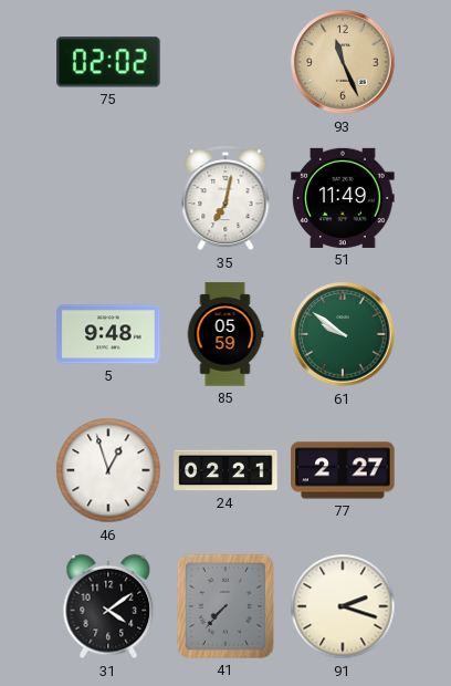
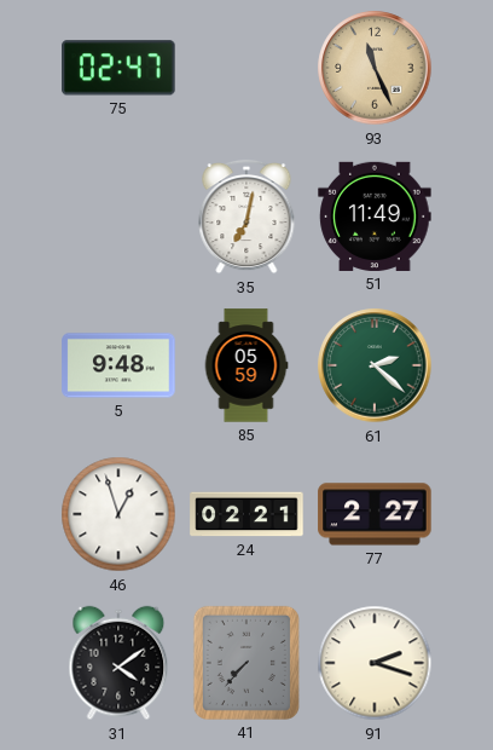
75: 02:02 -> 02:47 (118, 68)
61: 9:51 -> 2:22 (375, 365)
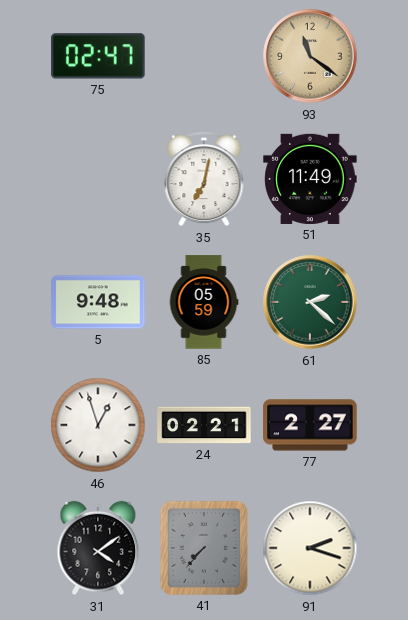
93: 11:26 -> 11:21 (310, 56)
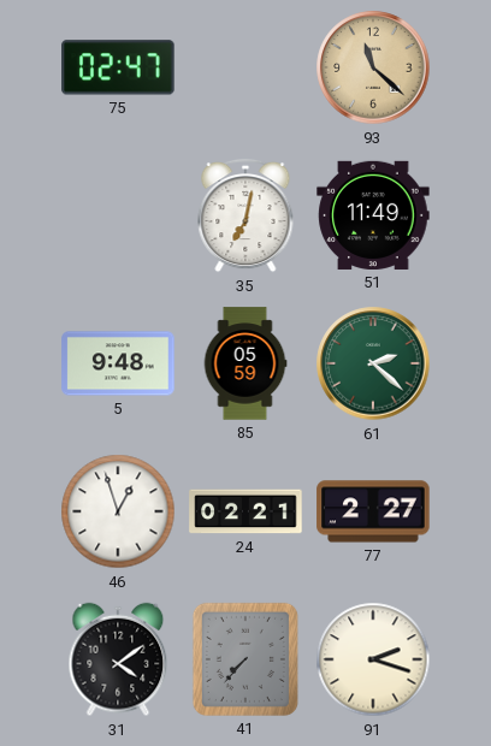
93: 11:21 -> 11:22 (373, 67)
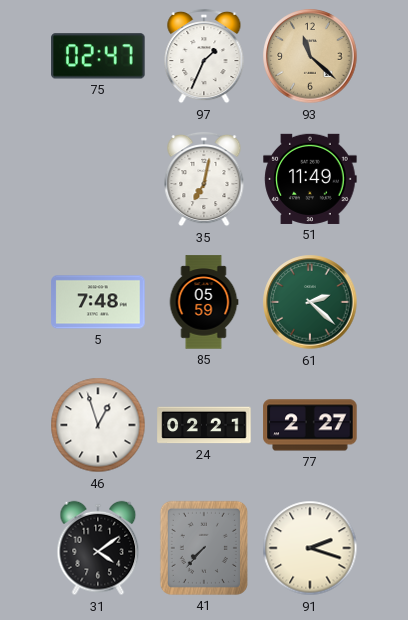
97: none -> 1:34 (204, 56)
5: 9:48 -> 7:48 (98, 302)
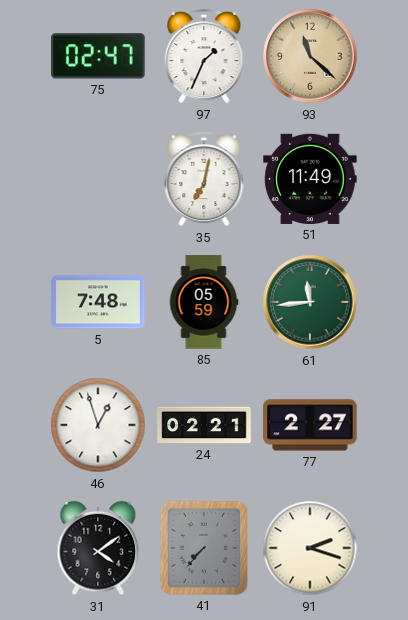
61: 2:22 -> 11:44 (310, 302)
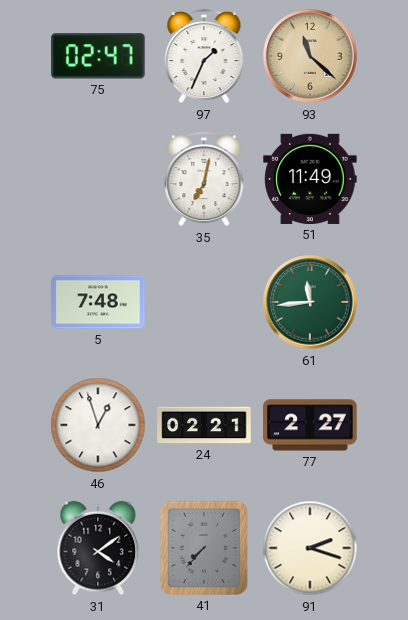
85: 05:59 -> none (204, 302)
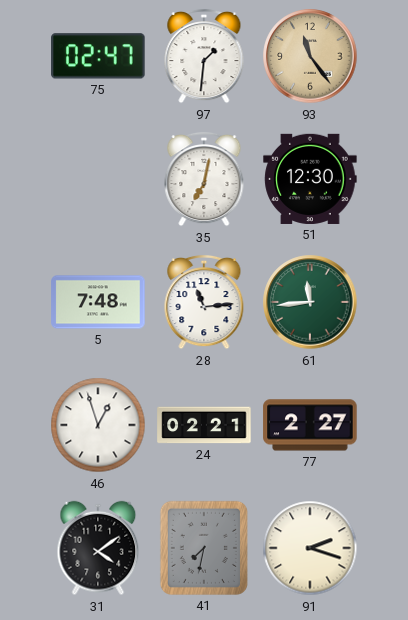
97: 1:34 -> 1:31 (204, 56)
93: 11:22 -> 11:24 (310, 56)
51: 11:49 -> 12:30 (310, 179)
28: none -> 11:14 (204, 302)
41: 7:37 -> 7:32 (204, 548)
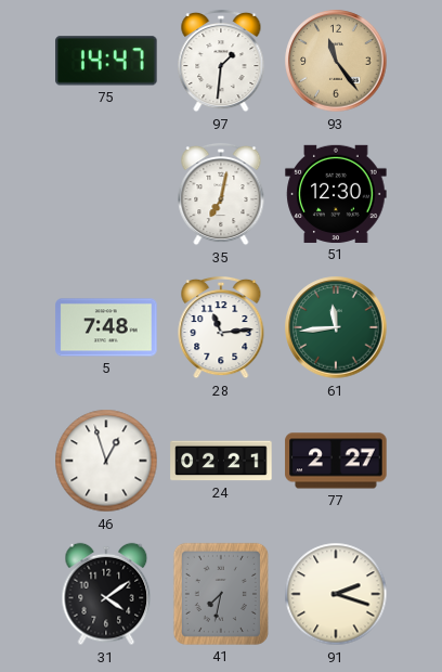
75: 02:47 -> 14:47 (106, 61)
